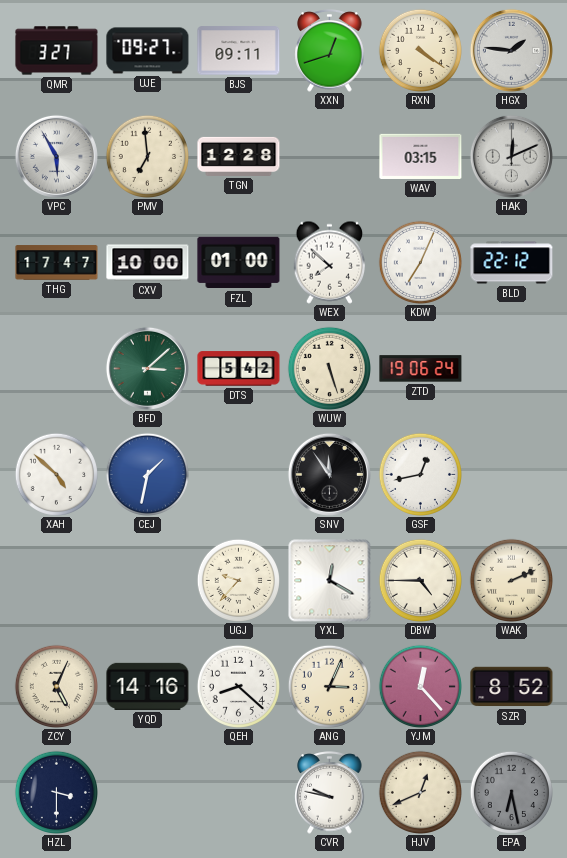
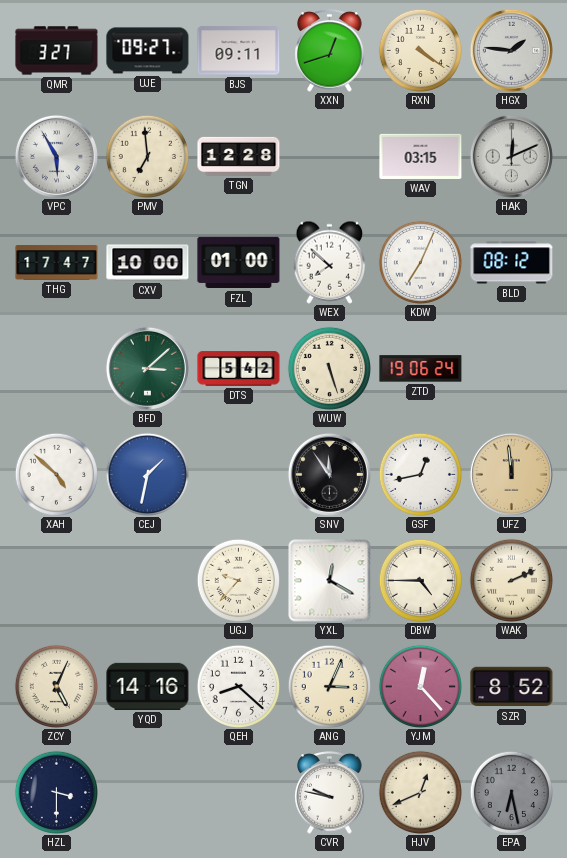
BLD: 22:12 -> 08:12 (512, 263)
UFZ: none -> 11:59 (511, 474)
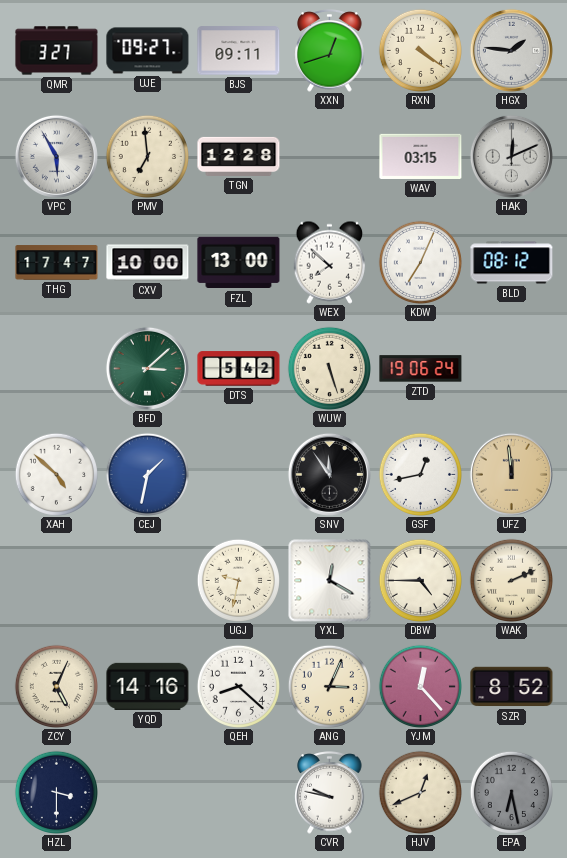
FZL: 01:00 -> 13:00 (239, 263)
UGJ: 9:37 -> 9:32 (238, 580)
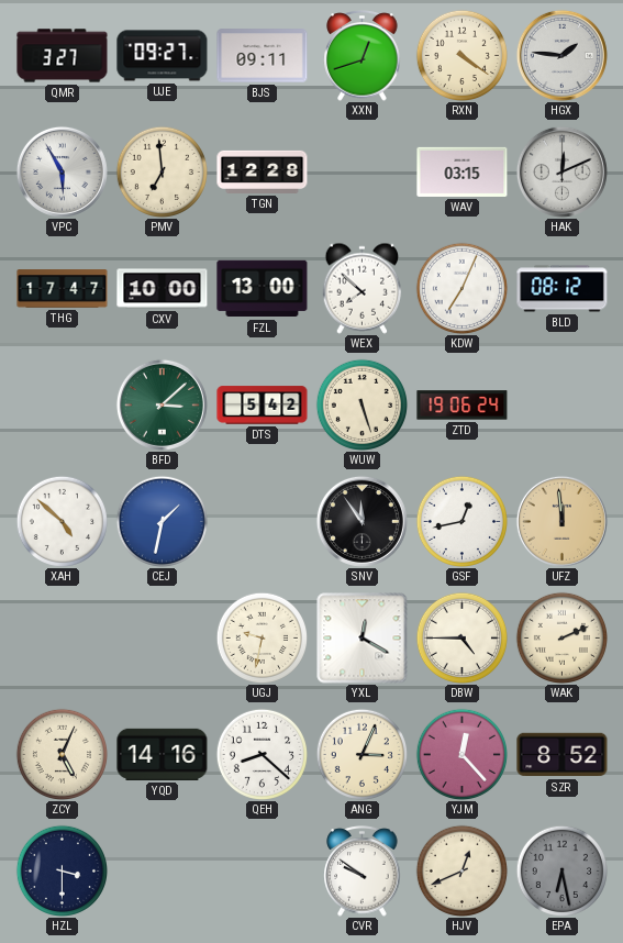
CVR: 9:47 -> 9:51 (363, 872)
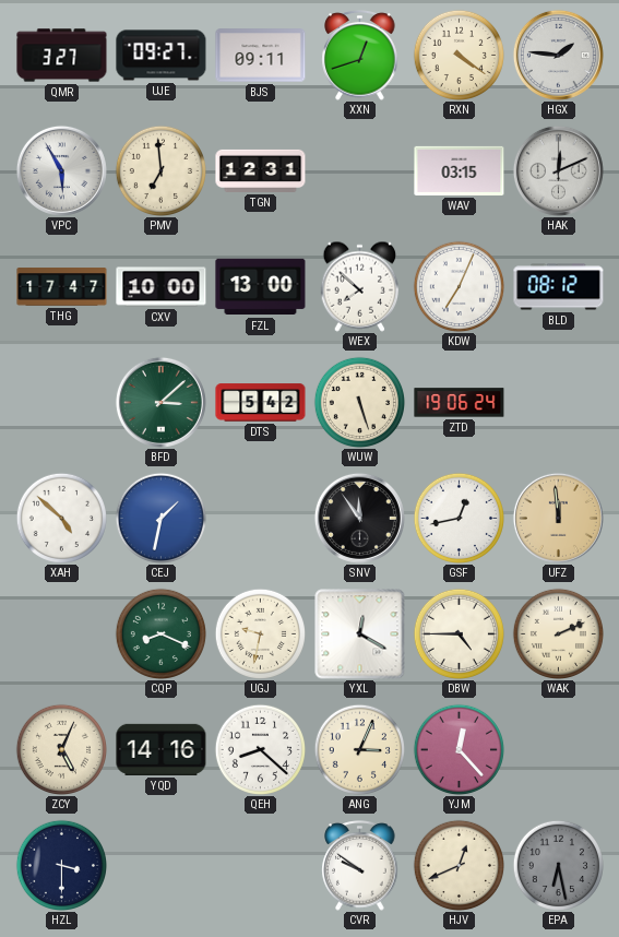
TGN: 12:28 -> 12:31 (261, 170)
CQP: none -> 8:19 (160, 633)
SZR: 8:52 -> none (563, 755)
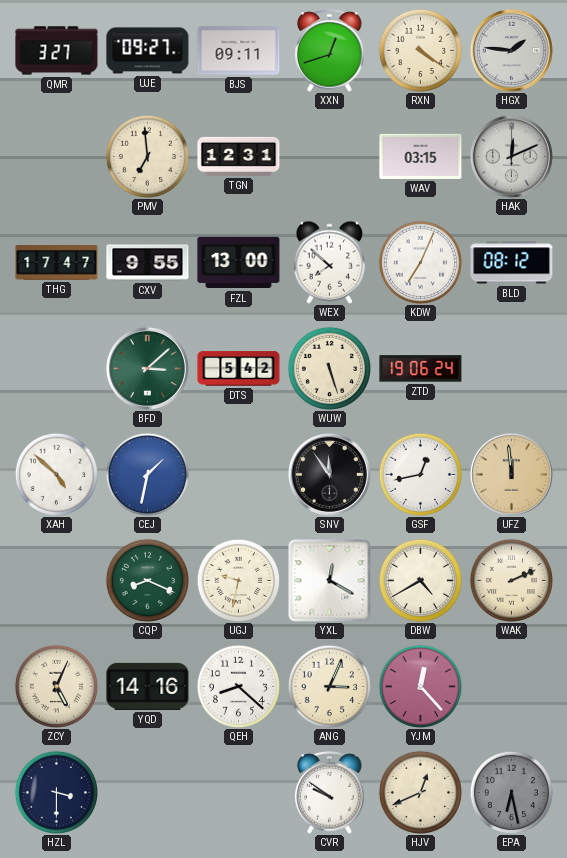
VPC: 5:55 -> none (61, 170)
CXV: 10:00 -> 9:55 (148, 263)
DBW: 4:45 -> 4:40 (420, 580)
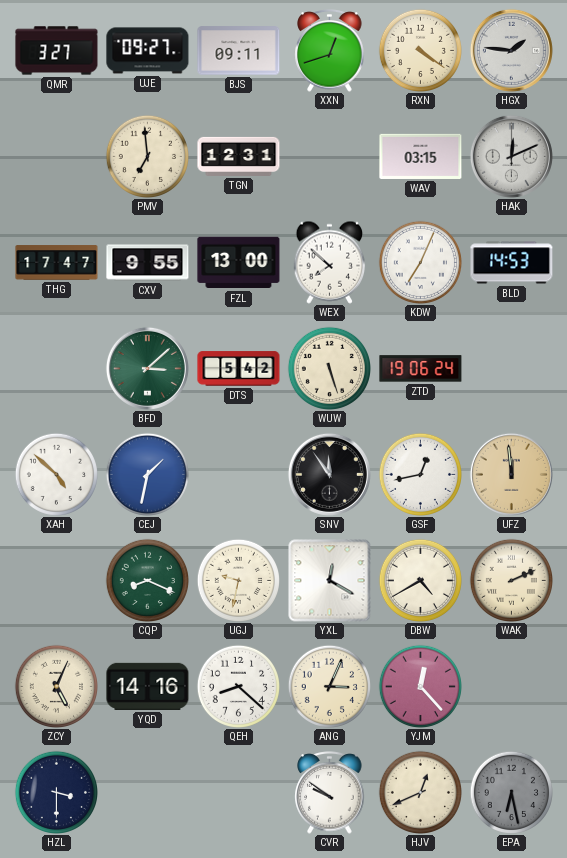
BLD: 08:12 -> 14:53 (512, 263)
